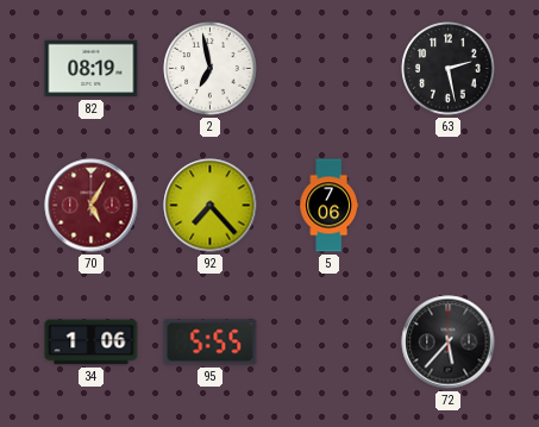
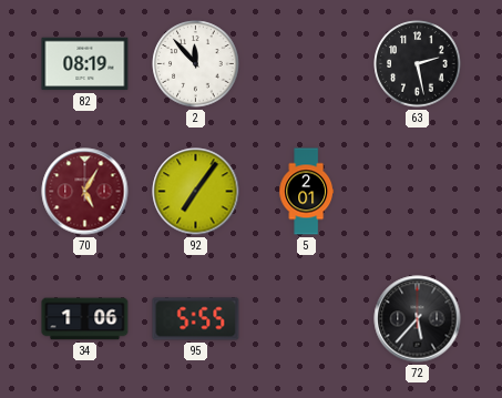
2: 6:58 -> 11:53 (196, 64)
92: 7:23 -> 7:06 (196, 192)
5: 7:06 -> 2:01 (306, 192)
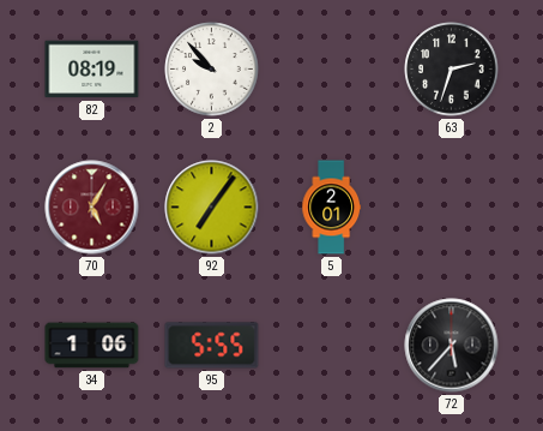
2: 11:53 -> 9:53 (212, 70)
63: 2:28 -> 2:33 (452, 70)
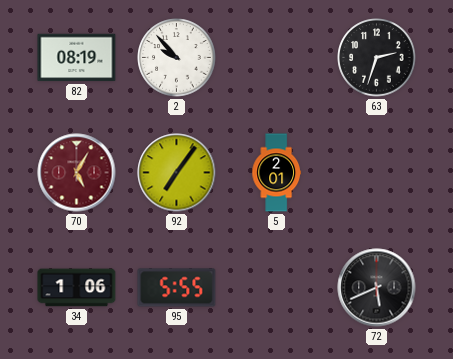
72: 5:37 -> 5:41 (377, 288)
